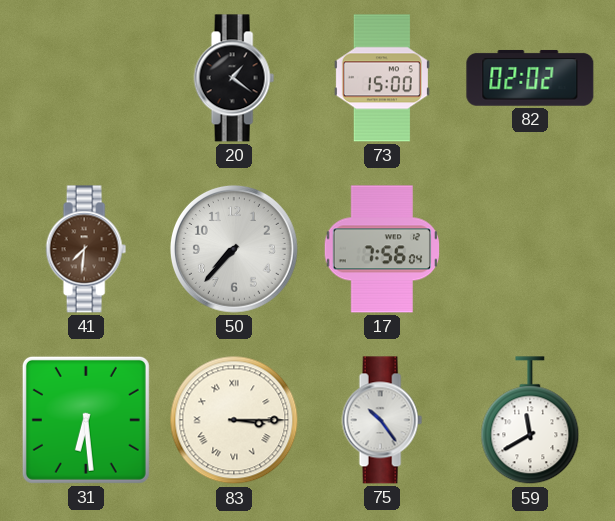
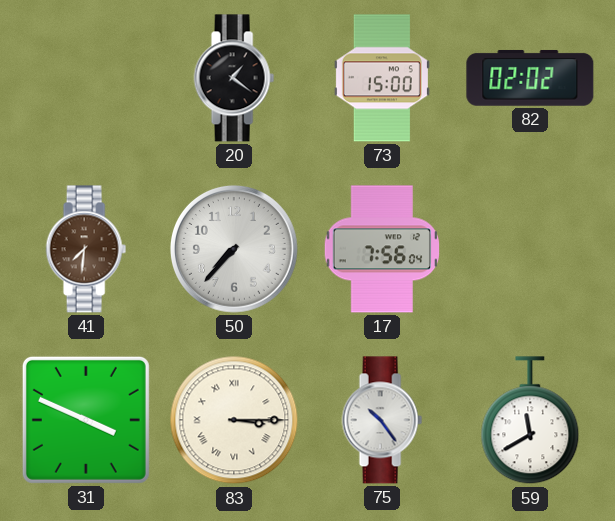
31: 6:29 -> 3:49 (86, 420)
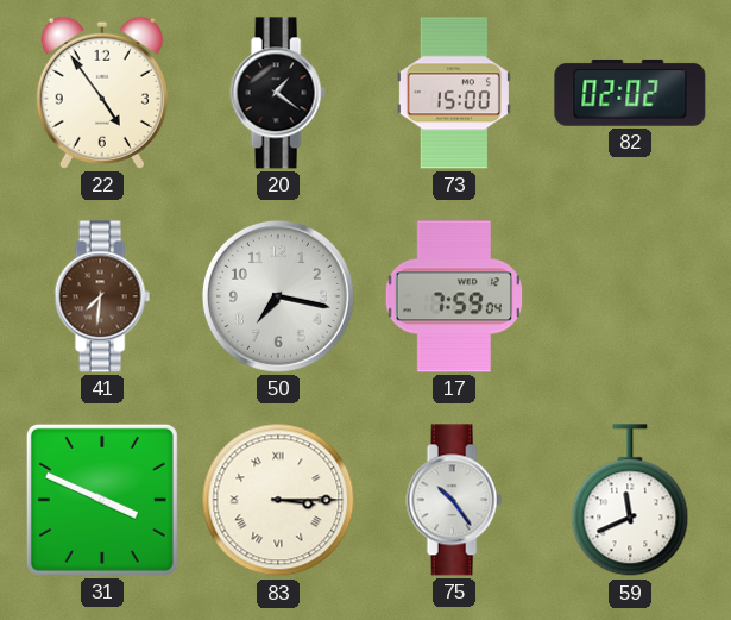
22: none -> 4:54 (102, 93)
50: 7:37 -> 7:17 (278, 296)
17: 7:56 -> 7:59 (453, 296)
59: 11:40 -> 11:41 (630, 501)
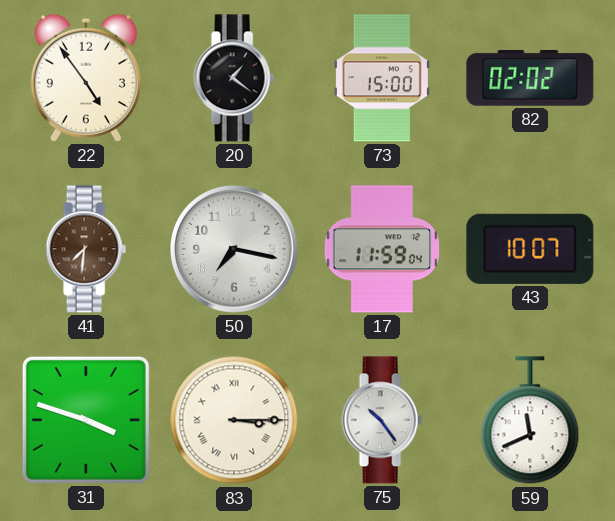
17: 7:59 -> 11:59 (381, 249)
43: none -> 10:07 (530, 249)
31: 3:49 -> 3:48 (86, 420)
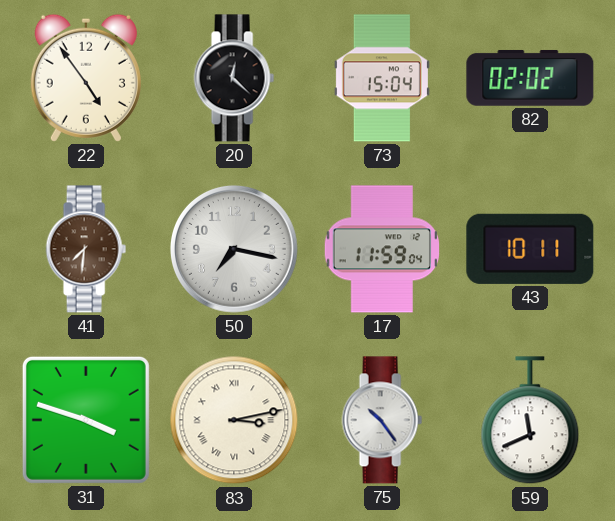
20: 1:21 -> 12:22 (234, 78)
73: 15:00 -> 15:04 (382, 78)
43: 10:07 -> 10:11 (530, 249)
83: 3:15 -> 3:13 (234, 420)
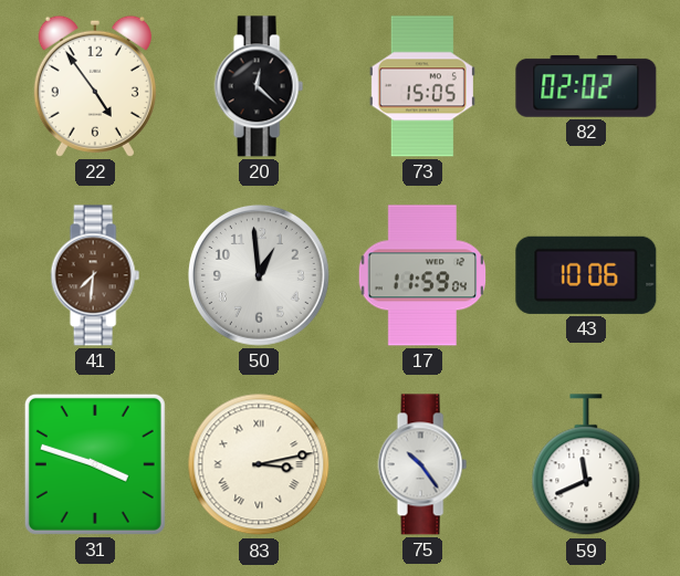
73: 15:04 -> 15:05 (422, 86)
50: 7:17 -> 12:59 (259, 275)
43: 10:11 -> 10:06 (586, 275)
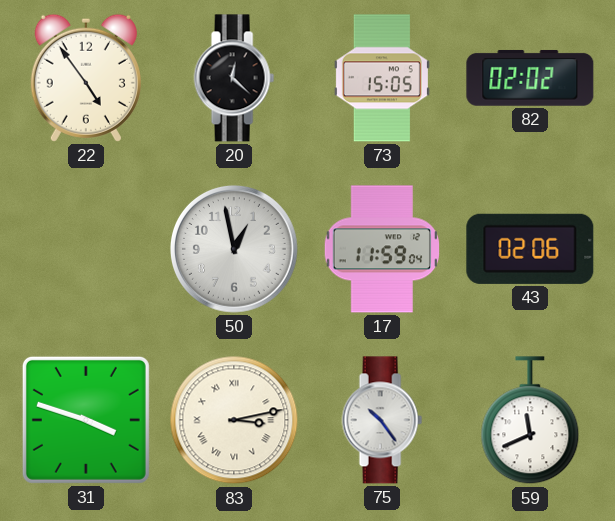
41: 7:31 -> none (95, 275)
50: 12:59 -> 12:58 (234, 249)
43: 10:06 -> 02:06 (530, 249)
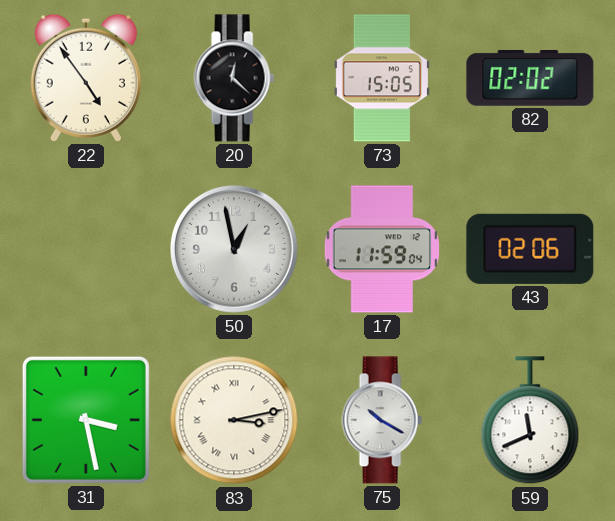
31: 3:48 -> 3:28 (86, 420)
75: 10:24 -> 10:20 (382, 420)
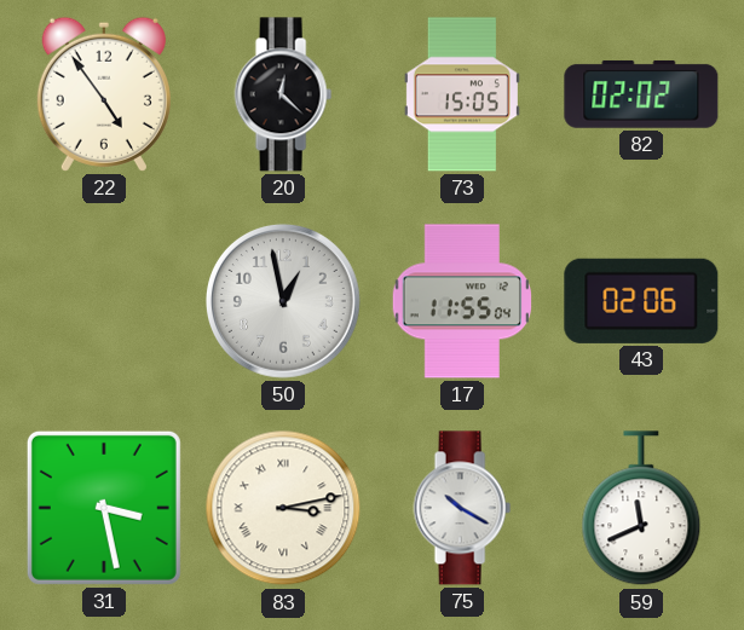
17: 11:59 -> 11:55 (461, 301)
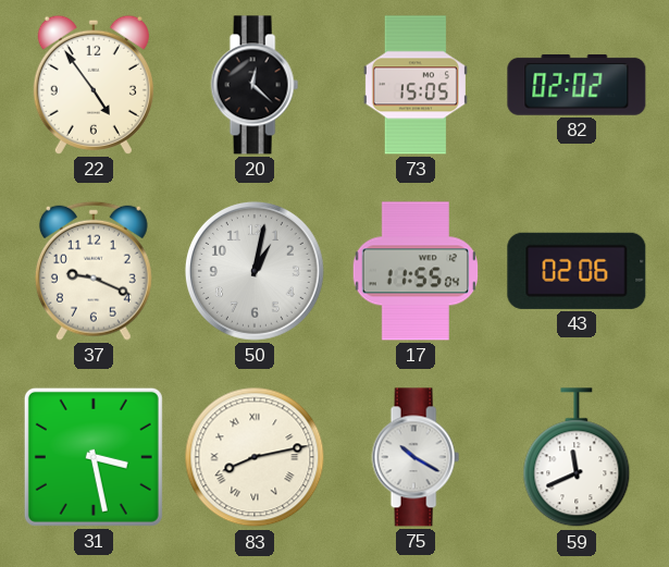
37: none -> 9:19 (94, 271)
50: 12:58 -> 1:02 (255, 271)
83: 3:13 -> 8:13 (255, 457)
